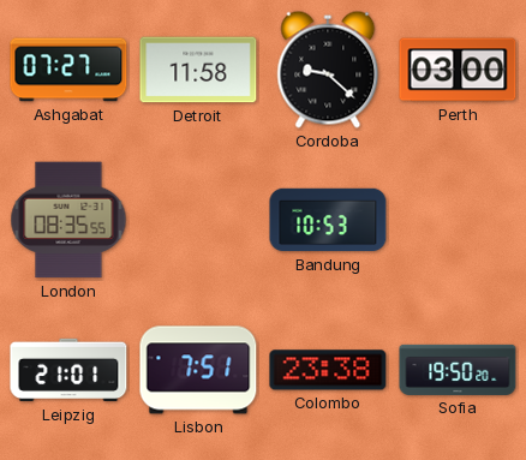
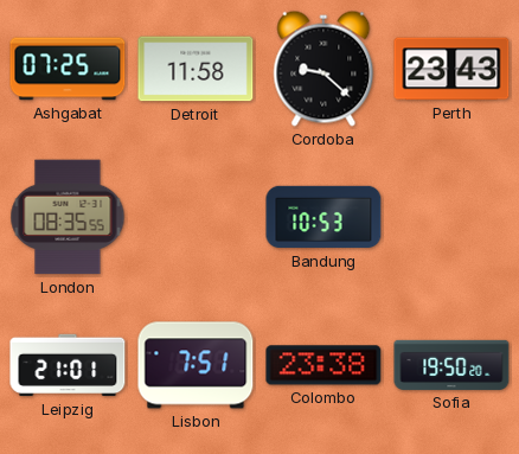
Ashgabat: 07:27 -> 07:25 (68, 69)
Perth: 03:00 -> 23:43 (451, 69)
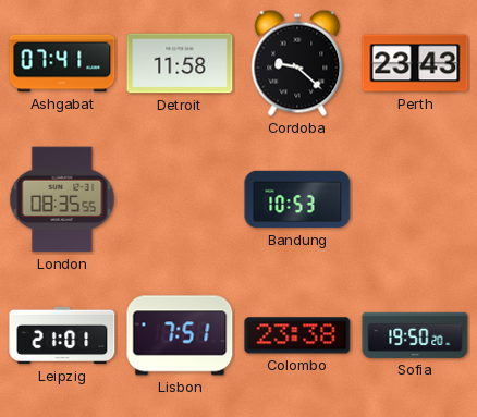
Ashgabat: 07:25 -> 07:41 (62, 63)
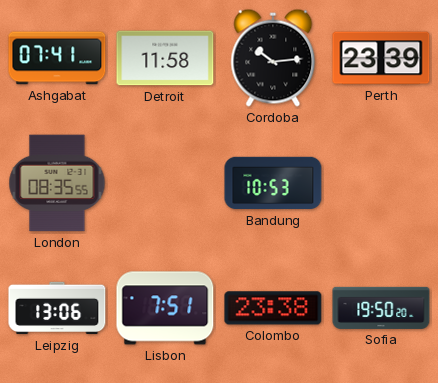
Cordoba: 9:22 -> 10:14 (273, 58)
Perth: 23:43 -> 23:39 (381, 58)
Leipzig: 21:01 -> 13:06 (57, 308)
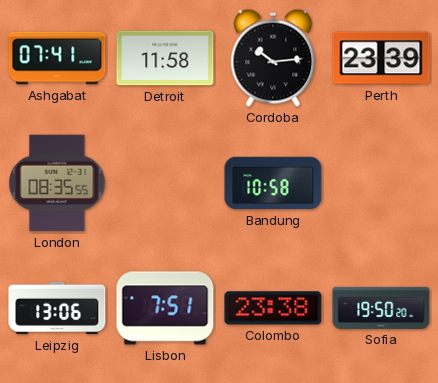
Bandung: 10:53 -> 10:58 (273, 183)
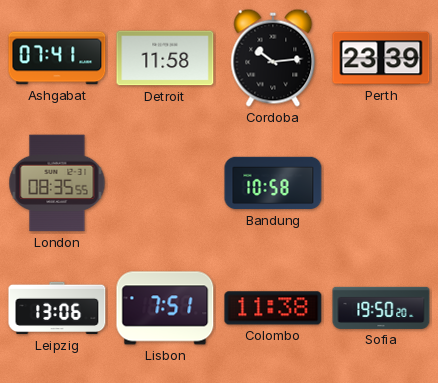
Colombo: 23:38 -> 11:38 (273, 308)
